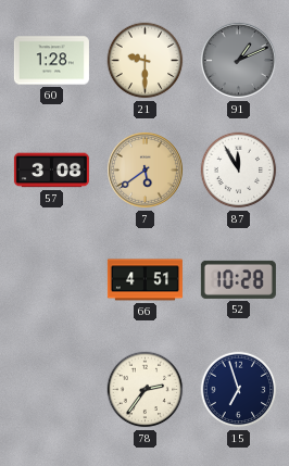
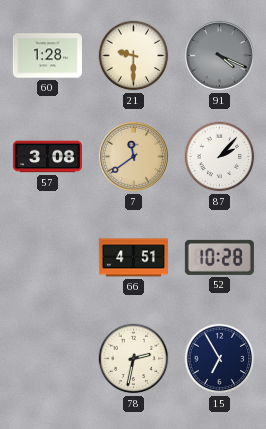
91: 1:11 -> 4:19 (220, 56)
7: 5:39 -> 11:39 (134, 157)
87: 11:55 -> 2:07 (220, 157)
78: 2:36 -> 2:32 (134, 359)
15: 6:57 -> 6:55 (220, 359)
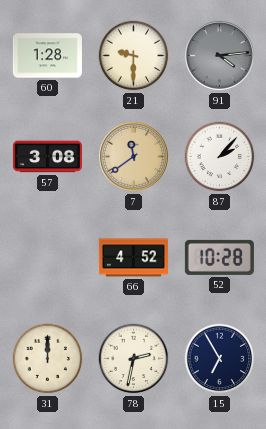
91: 4:19 -> 4:14 (220, 56)
66: 4:51 -> 4:52 (133, 258)
31: none -> 12:00 (48, 359)
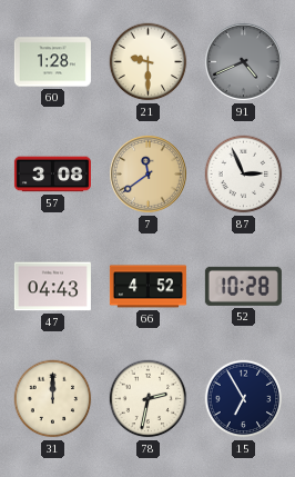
91: 4:14 -> 4:41 (244, 62)
87: 2:07 -> 2:56 (244, 175)
47: none -> 04:43 (52, 287)
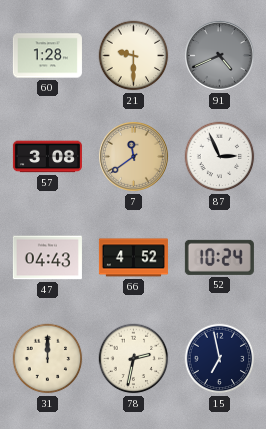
52: 10:28 -> 10:24 (219, 257)
15: 6:55 -> 6:58 (220, 359)
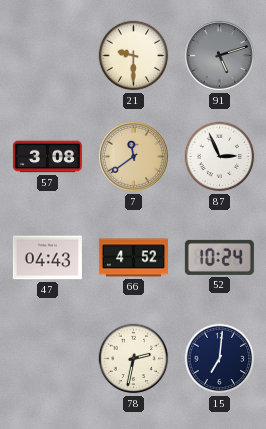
60: 1:28 -> none (47, 56)
91: 4:41 -> 5:12 (220, 56)
31: 12:00 -> none (48, 359)
15: 6:58 -> 7:01 (220, 359)
